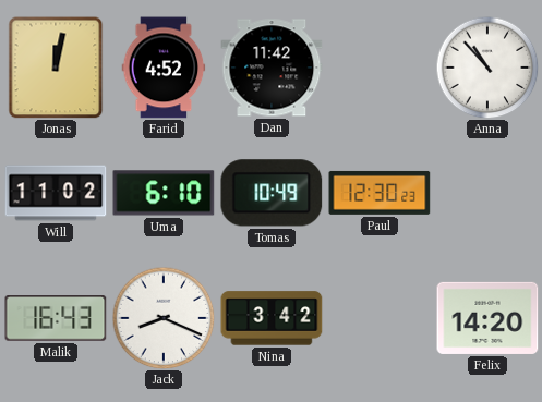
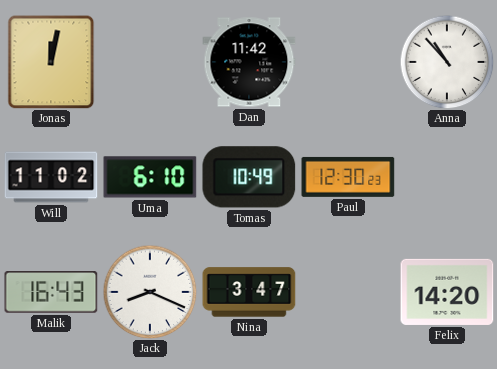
Farid: 4:52 -> none (164, 68)
Nina: 3:42 -> 3:47 (249, 292)
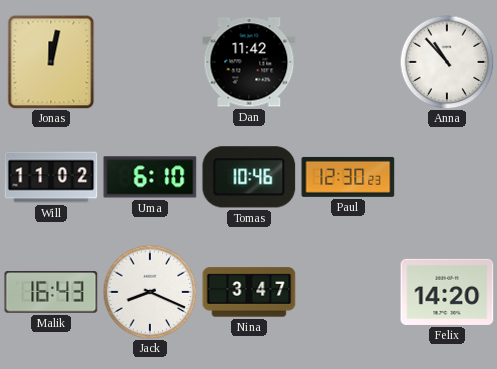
Tomas: 10:49 -> 10:46 (249, 177)
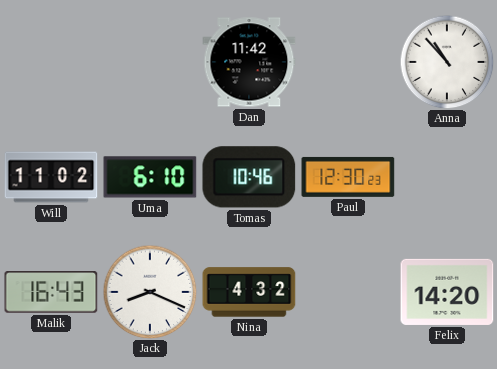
Jonas: 12:02 -> none (51, 62)
Nina: 3:47 -> 4:32 (249, 292)
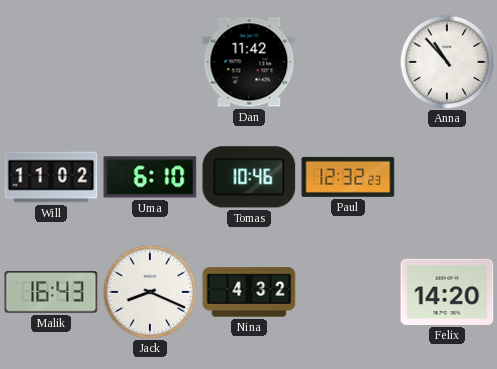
Paul: 12:30 -> 12:32 (348, 177)
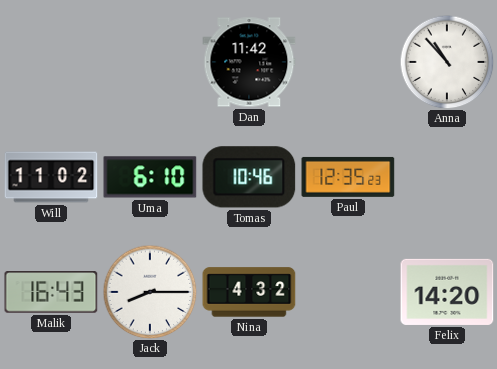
Paul: 12:32 -> 12:35 (348, 177)
Jack: 8:19 -> 8:15 (150, 292)
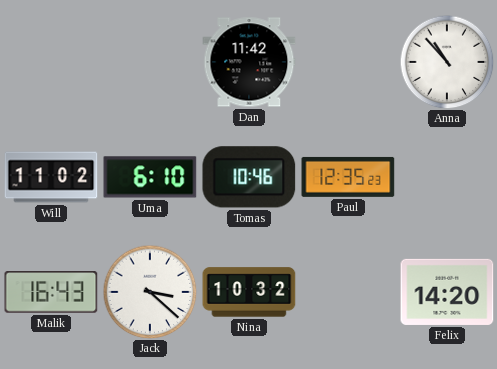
Jack: 8:15 -> 3:22 (150, 292)
Nina: 4:32 -> 10:32 (249, 292)
